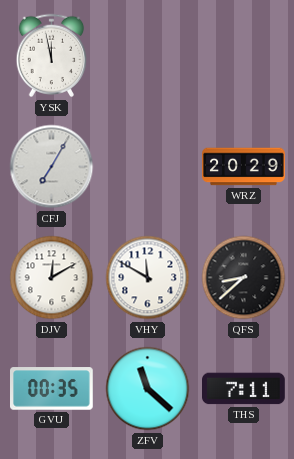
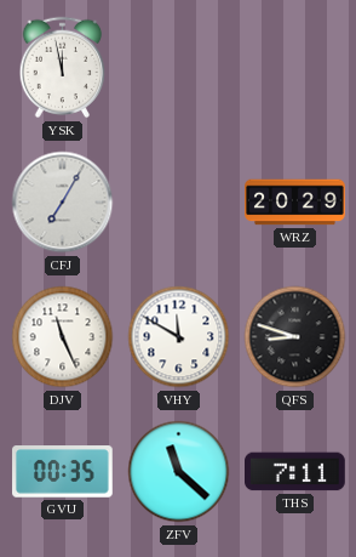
DJV: 12:10 -> 11:26 (63, 337)
QFS: 8:38 -> 8:48 (295, 337)
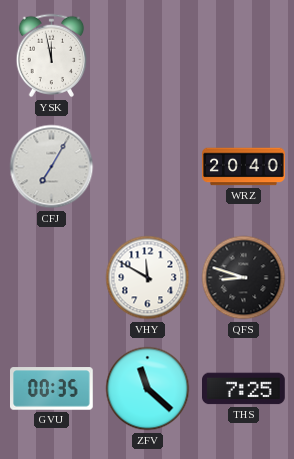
WRZ: 20:29 -> 20:40 (244, 167)
DJV: 11:26 -> none (63, 337)
THS: 7:11 -> 7:25 (244, 389)
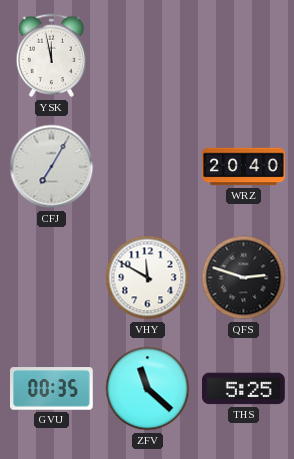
QFS: 8:48 -> 2:48 (244, 278)
THS: 7:25 -> 5:25 (244, 389)
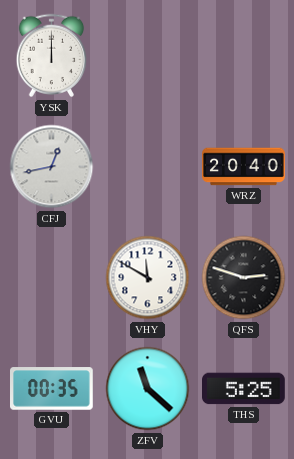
YSK: 11:58 -> 12:00 (52, 56)
CFJ: 7:05 -> 12:43 (52, 167)
